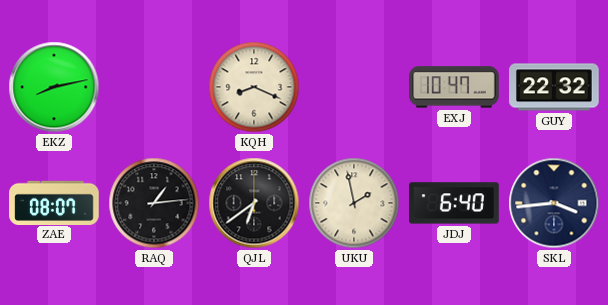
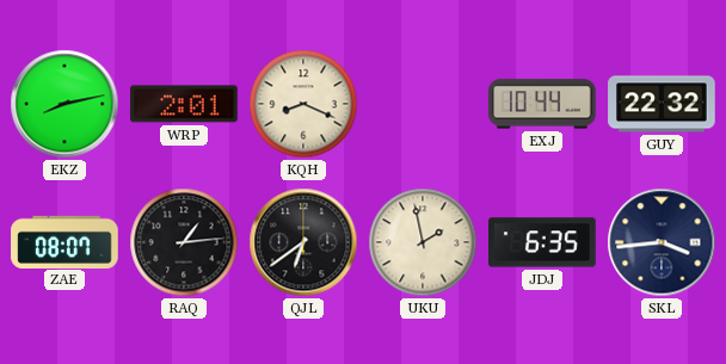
WRP: none -> 2:01 (184, 104)
EXJ: 10:47 -> 10:44 (542, 104)
JDJ: 6:40 -> 6:35 (542, 242)
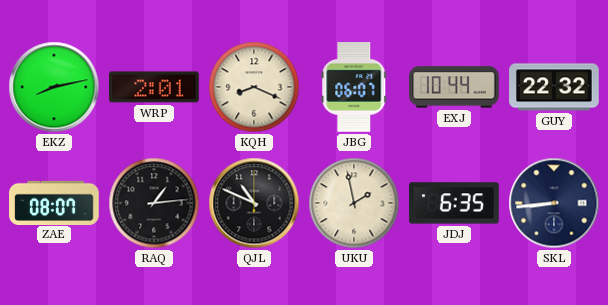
JBG: none -> 06:07 (354, 87)
QJL: 6:39 -> 10:49 (254, 203)
SKL: 3:44 -> 8:44 (554, 203)
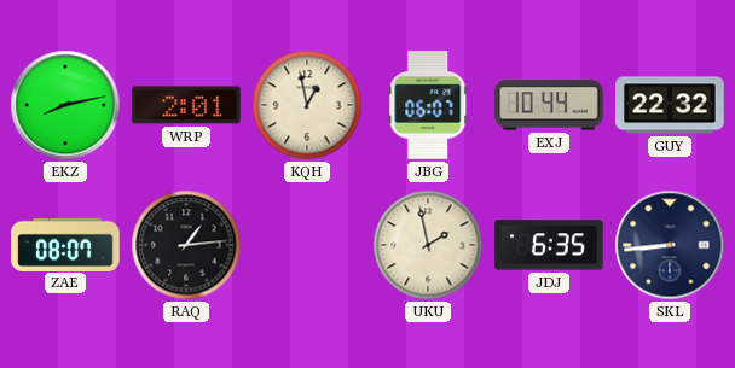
KQH: 8:19 -> 12:58 (307, 105)
QJL: 10:49 -> none (254, 203)
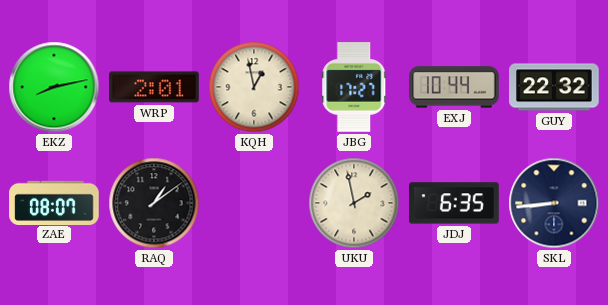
JBG: 06:07 -> 17:27 (354, 87)
RAQ: 1:14 -> 1:09 (154, 203)
